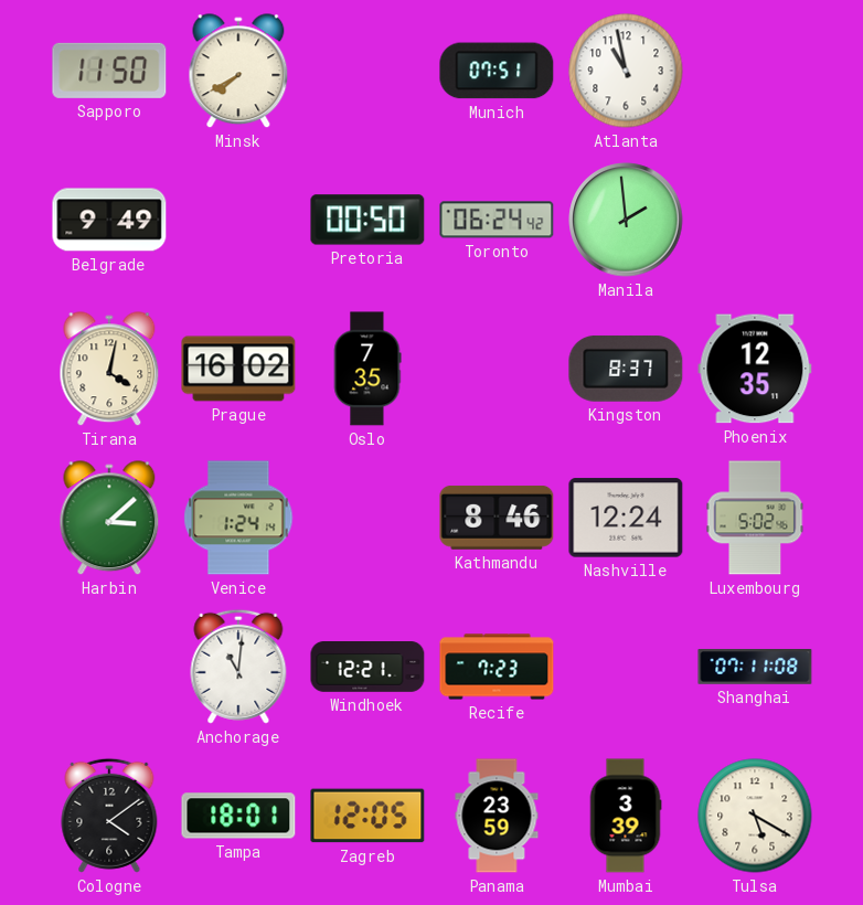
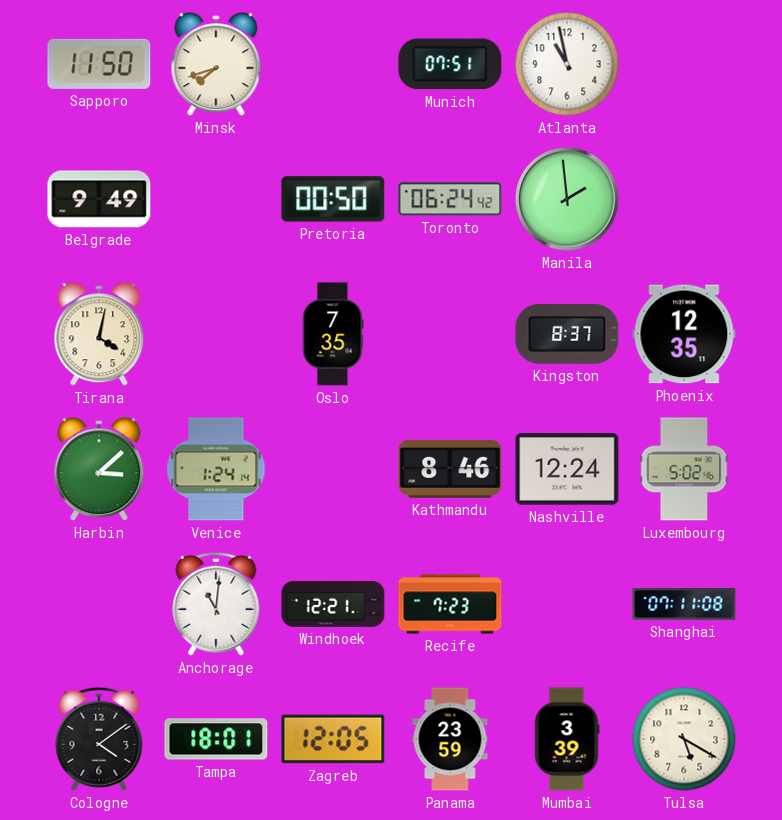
Minsk: 7:40 -> 7:42 (216, 65)
Prague: 16:02 -> none (238, 369)
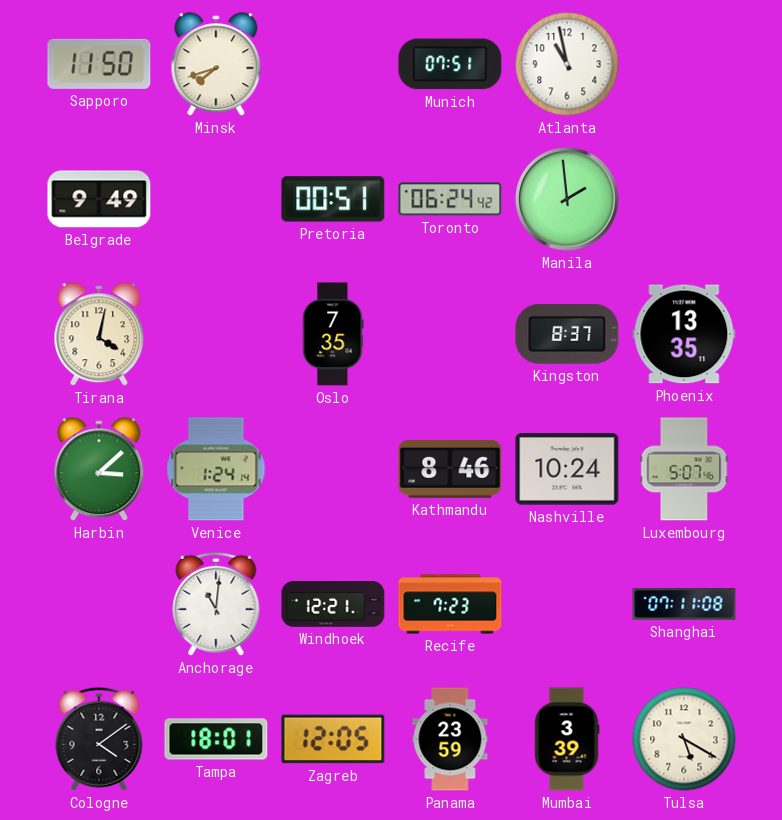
Pretoria: 00:50 -> 00:51 (333, 199)
Phoenix: 12:35 -> 13:35 (684, 334)
Nashville: 12:24 -> 10:24 (567, 469)
Luxembourg: 5:02 -> 5:07 (684, 469)
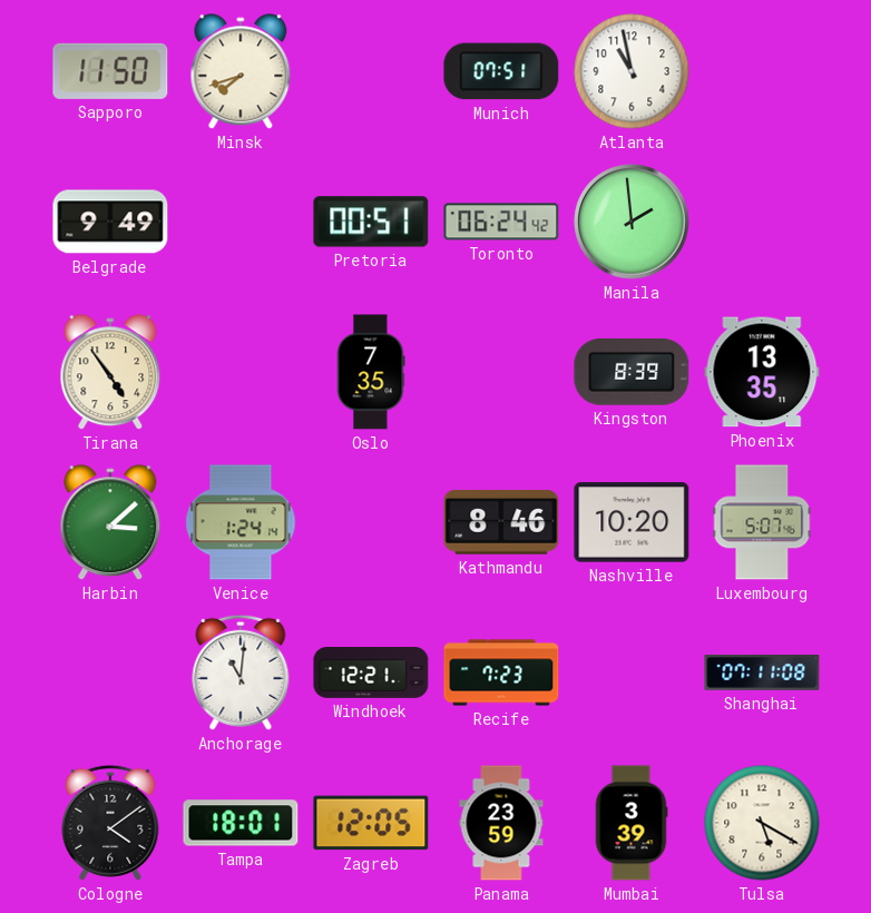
Tirana: 4:02 -> 4:54 (110, 373)
Kingston: 8:37 -> 8:39 (632, 372)
Nashville: 10:24 -> 10:20 (632, 522)
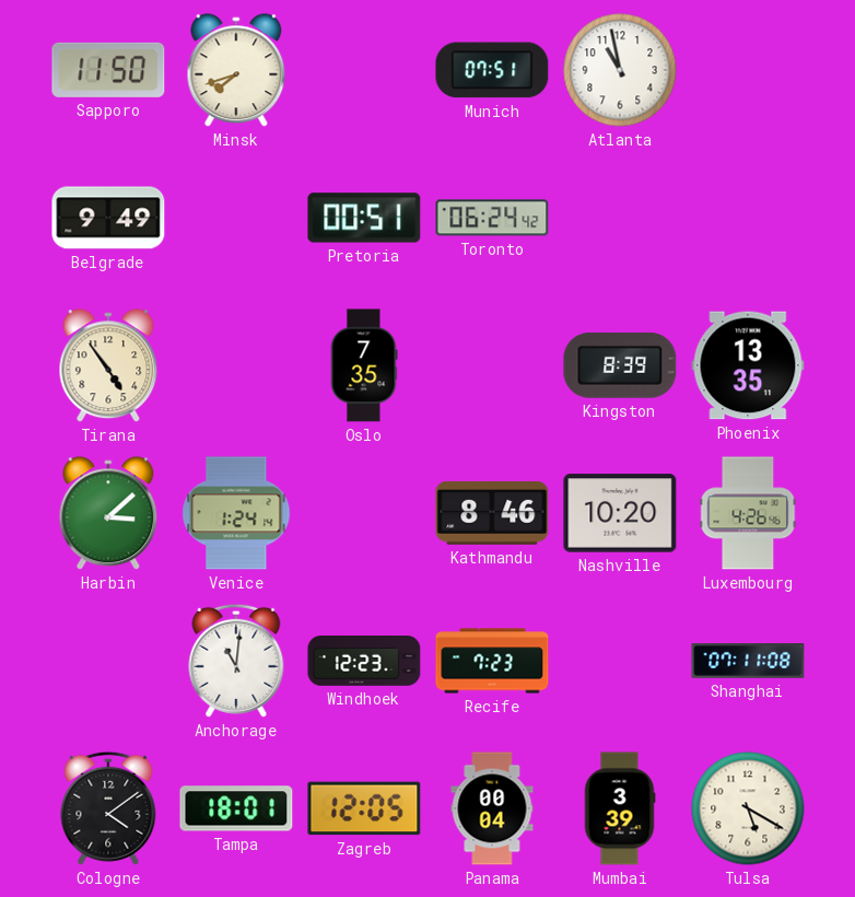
Manila: 1:59 -> none (632, 222)
Luxembourg: 5:07 -> 4:26 (748, 513)
Windhoek: 12:21 -> 12:23 (364, 662)
Panama: 23:59 -> 00:04 (492, 808)
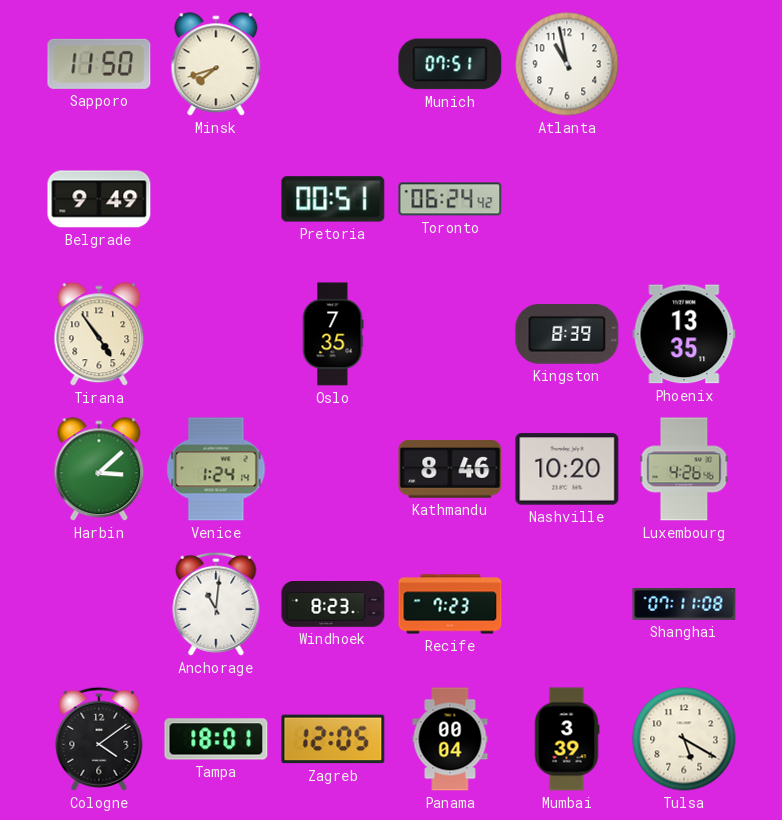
Windhoek: 12:23 -> 8:23 (333, 605)
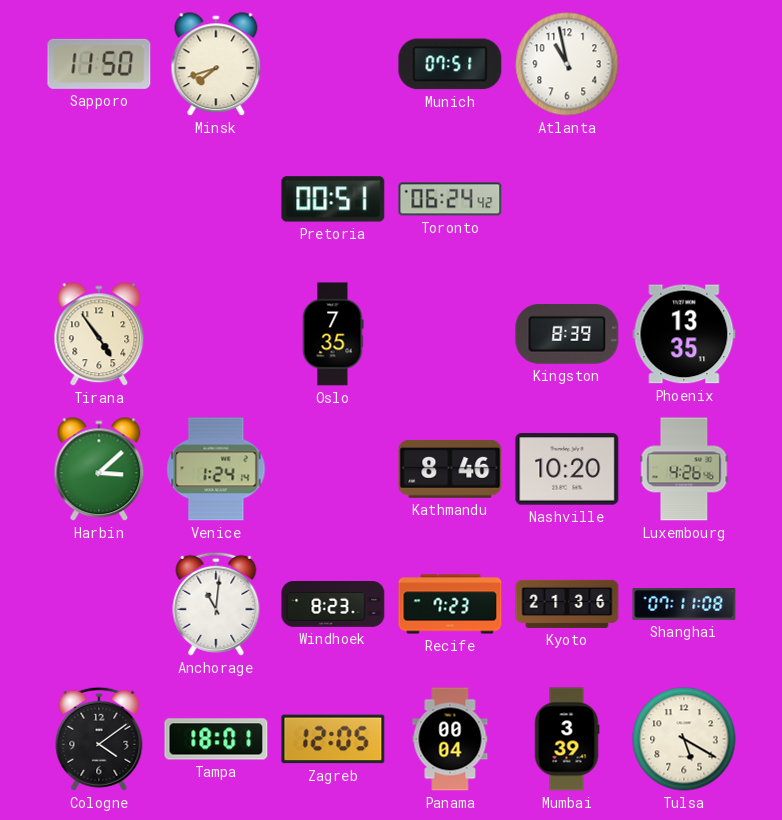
Belgrade: 9:49 -> none (99, 199)
Kyoto: none -> 21:36 (567, 604)
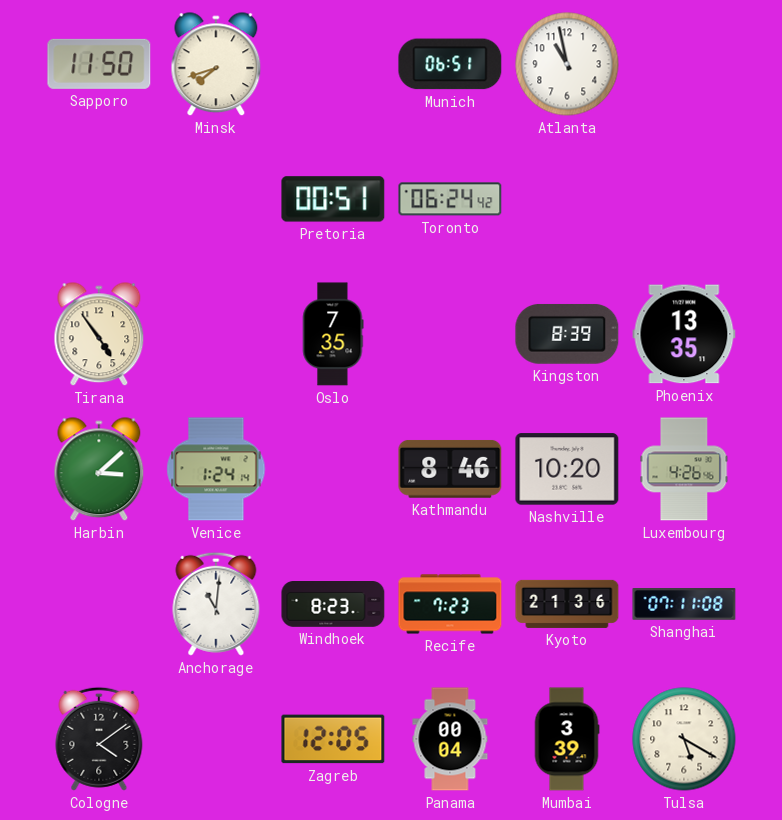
Munich: 07:51 -> 06:51 (450, 64)
Tampa: 18:01 -> none (216, 739)
